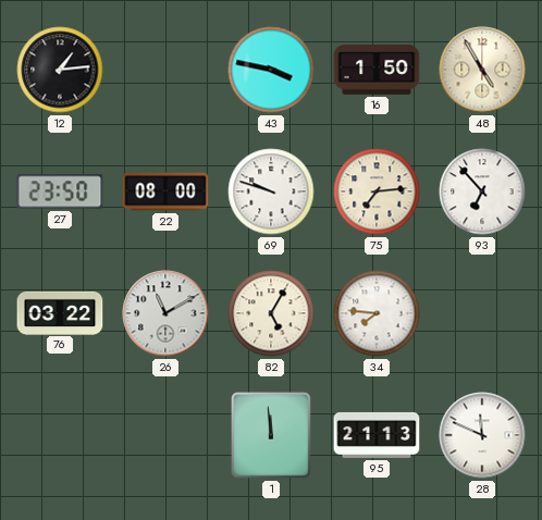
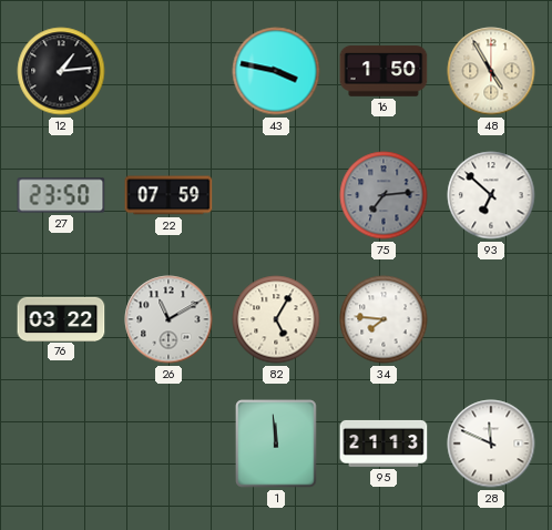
22: 08:00 -> 07:59 (168, 195)
69: 9:48 -> none (271, 191)
75 dial: cream -> grey (384, 195)
93: 6:53 -> 6:52 (491, 195)
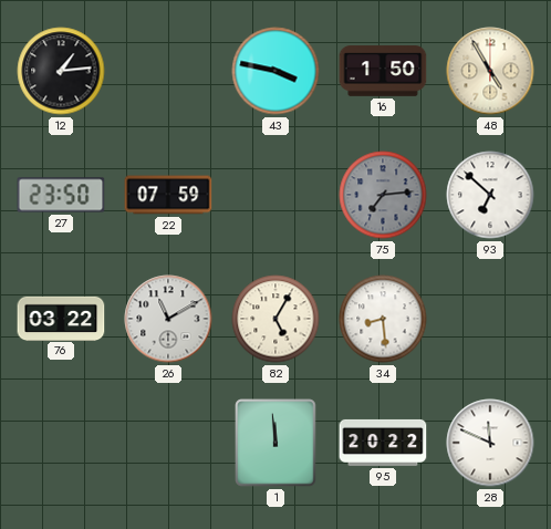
34: 7:46 -> 8:29 (383, 319)
95: 21:13 -> 20:22 (383, 443)
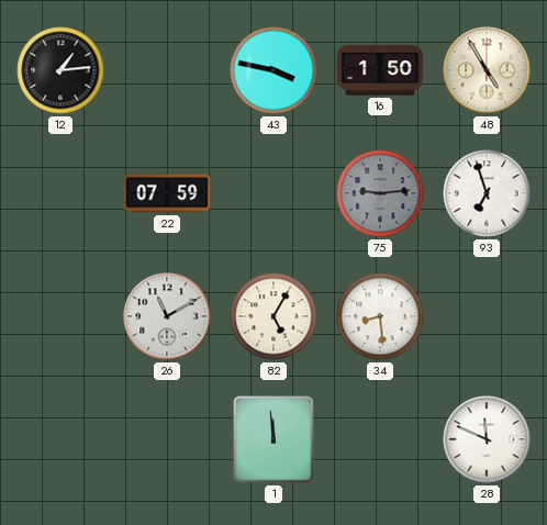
27: 23:50 -> none (61, 195)
75: 7:14 -> 9:14 (380, 193)
93: 6:52 -> 6:57 (487, 193)
76: 03:22 -> none (61, 318)
95: 20:22 -> none (383, 443)
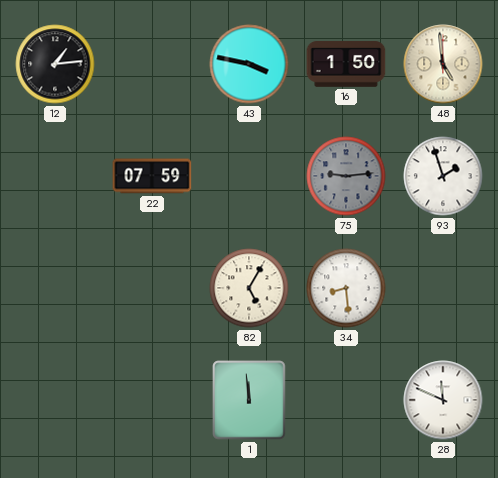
48: 4:55 -> 4:59 (443, 64)
93: 6:57 -> 1:57 (443, 176)
26: 11:10 -> none (167, 316)
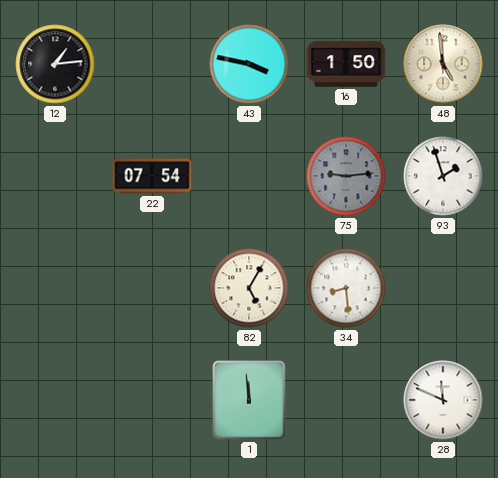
22: 07:59 -> 07:54 (152, 176)
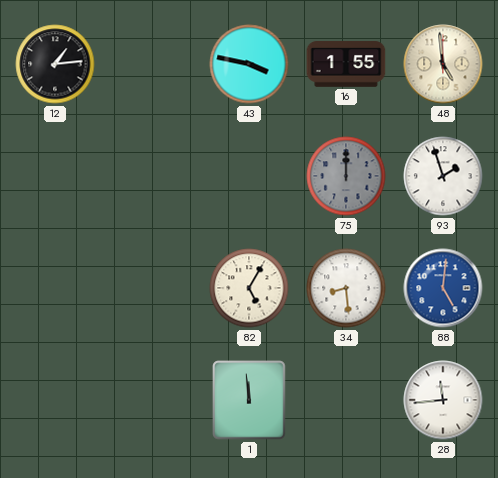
16: 1:50 -> 1:55 (346, 64)
22: 07:54 -> none (152, 176)
75: 9:14 -> 12:00 (346, 176)
88: none -> 5:01 (443, 288)
28: 11:49 -> 11:44 (443, 400)
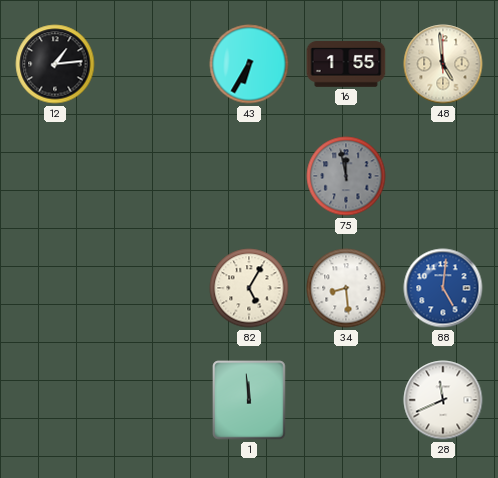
43: 3:47 -> 6:35 (249, 64)
75: 12:00 -> 11:58 (346, 176)
93: 1:57 -> none (443, 176)
28: 11:44 -> 11:41 (443, 400)
